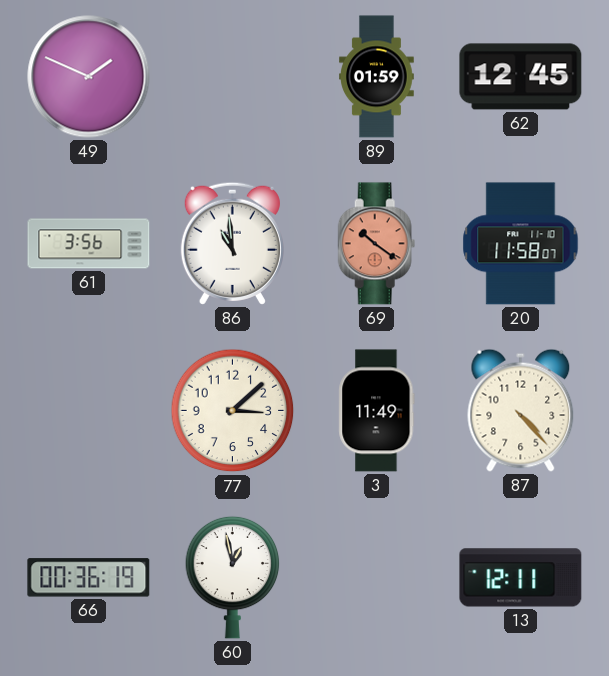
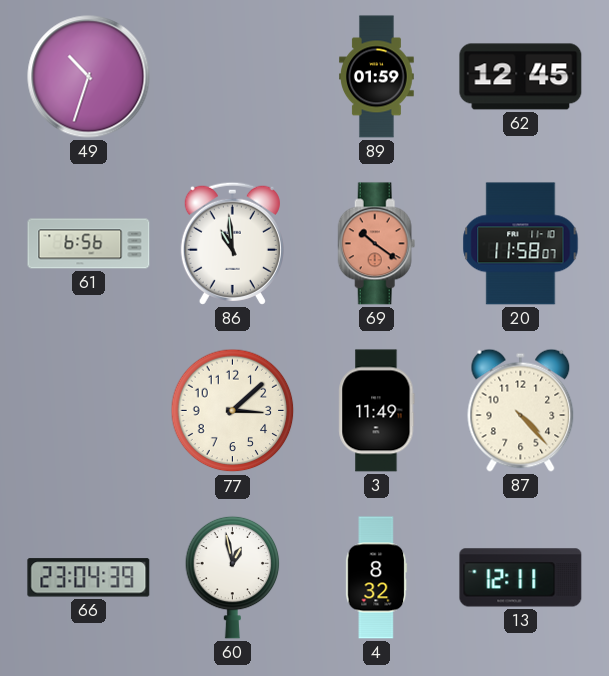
49: 1:49 -> 10:33 (89, 77)
61: 3:56 -> 6:56 (89, 244)
66: 00:36 -> 23:04 (89, 578)
4: none -> 8:32 (377, 578)
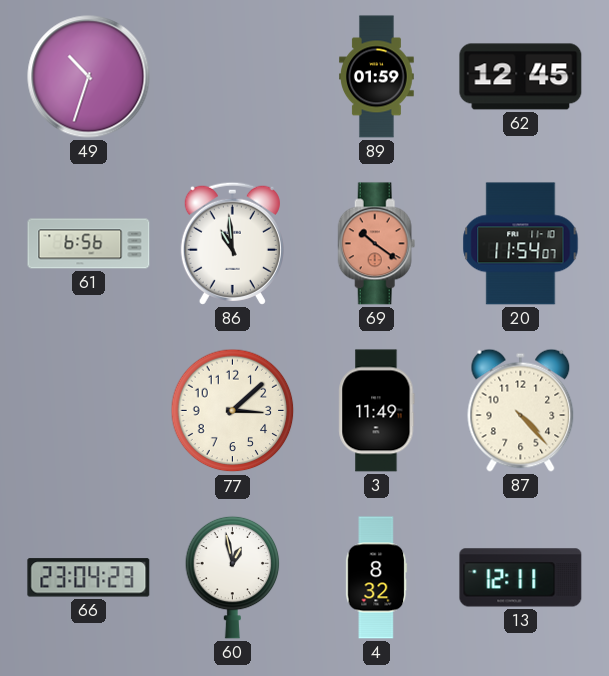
20: 11:58 -> 11:54 (521, 244)
66: 23:04:39 -> 23:04:23 (89, 578)
